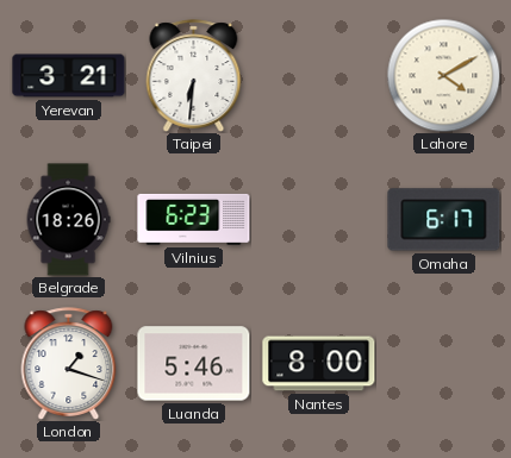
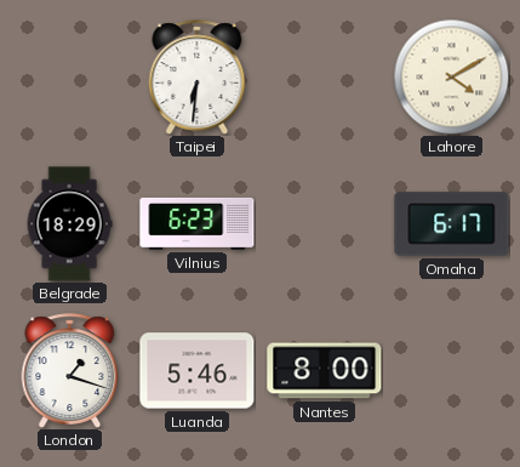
Yerevan: 3:21 -> none (69, 76)
Belgrade: 18:26 -> 18:29 (69, 224)
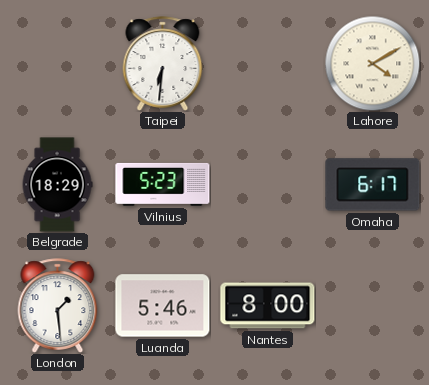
Vilnius: 6:23 -> 5:23 (163, 184)
London: 1:18 -> 1:29 (58, 306)
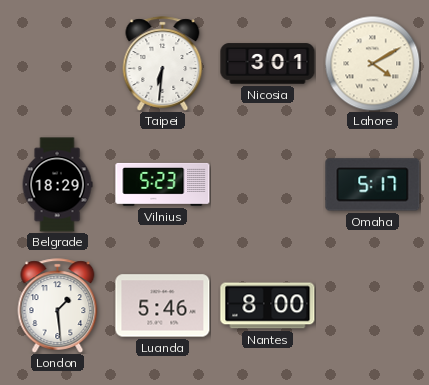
Nicosia: none -> 3:01 (268, 64)
Omaha: 6:17 -> 5:17 (373, 185)
